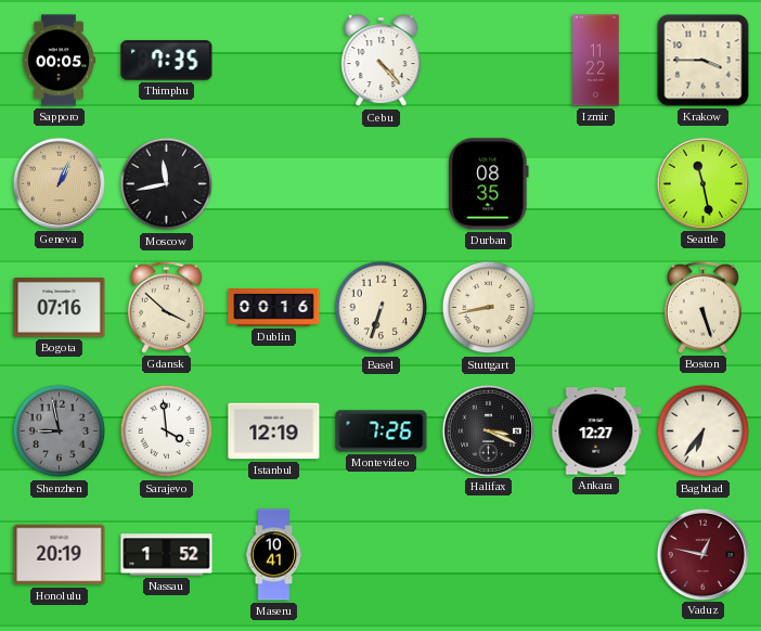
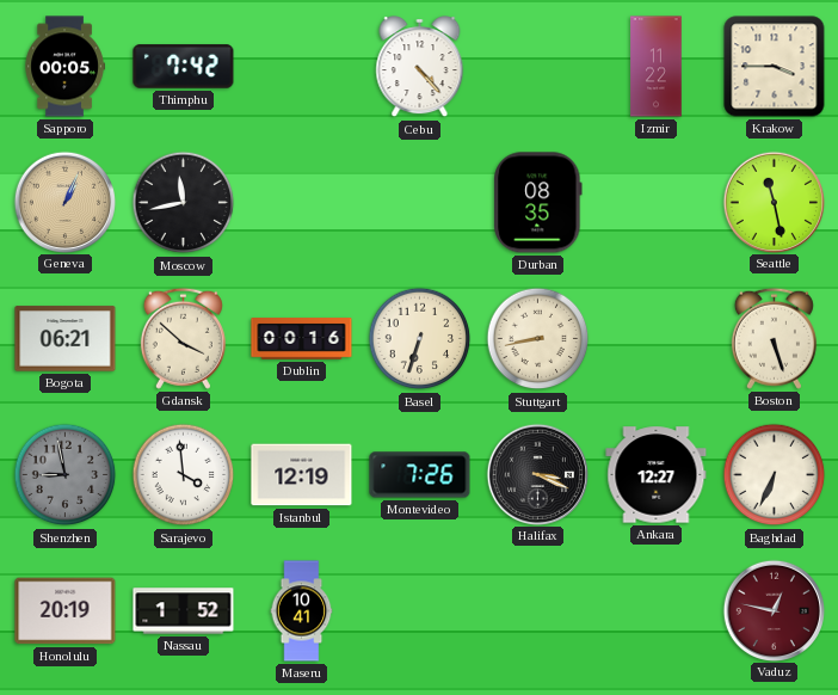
Thimphu: 7:35 -> 7:42 (184, 67)
Bogota: 07:16 -> 06:21 (66, 339)
Baghdad: 6:36 -> 6:34 (775, 475)
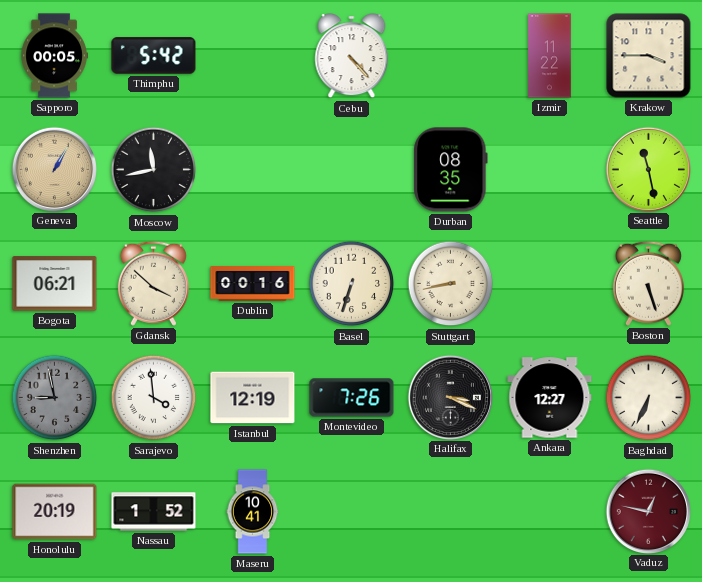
Thimphu: 7:42 -> 5:42 (154, 56)
Geneva: 1:04 -> 1:05 (54, 169)
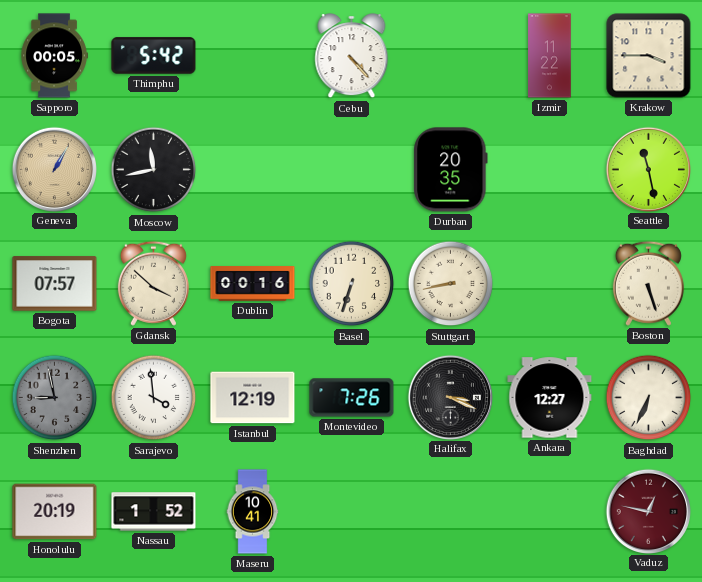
Durban: 08:35 -> 20:35 (451, 170)
Bogota: 06:21 -> 07:57 (55, 284)
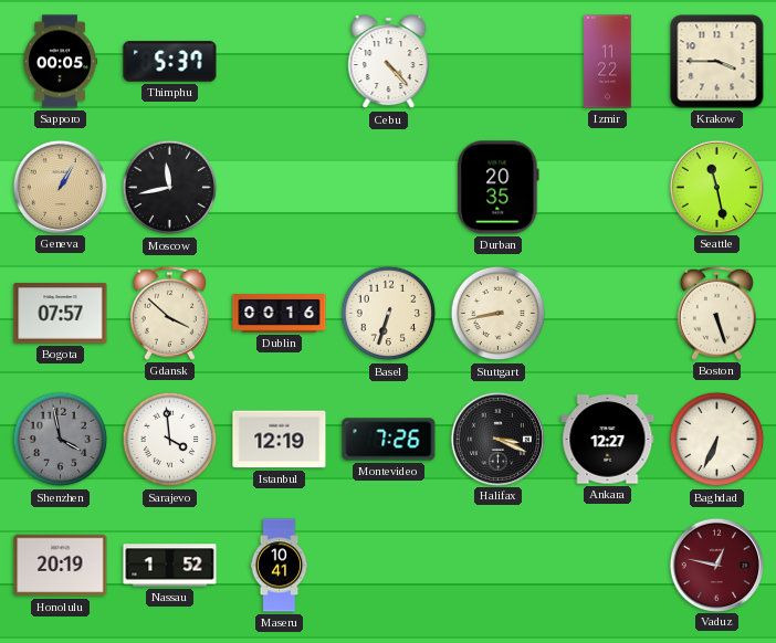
Thimphu: 5:42 -> 5:37 (170, 62)
Shenzhen: 8:58 -> 3:58 (61, 440)
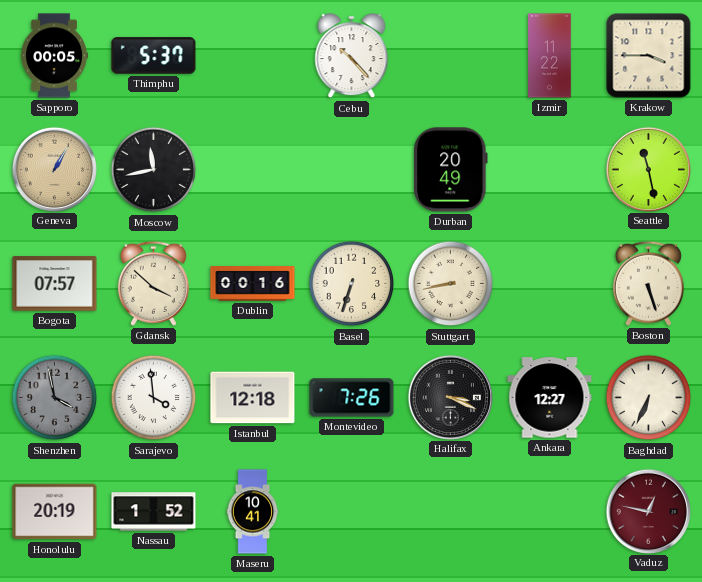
Cebu: 4:23 -> 10:23 (352, 56)
Durban: 20:35 -> 20:49 (451, 170)
Istanbul: 12:19 -> 12:18 (253, 398)
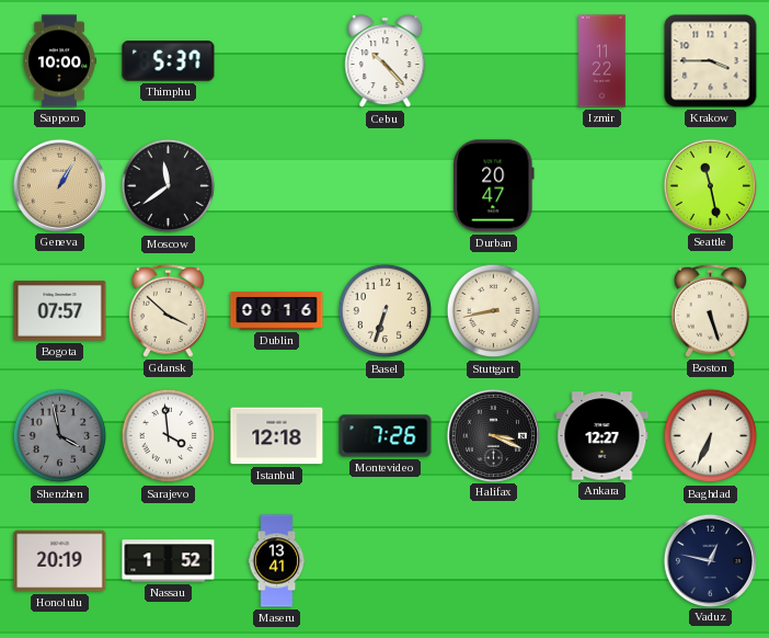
Sapporo: 00:05 -> 10:00 (59, 61)
Moscow: 11:43 -> 11:39 (169, 186)
Durban: 20:49 -> 20:47 (494, 186)
Maseru: 10:41 -> 13:41 (277, 561)
Vaduz dial: burgundy -> navy (710, 560)
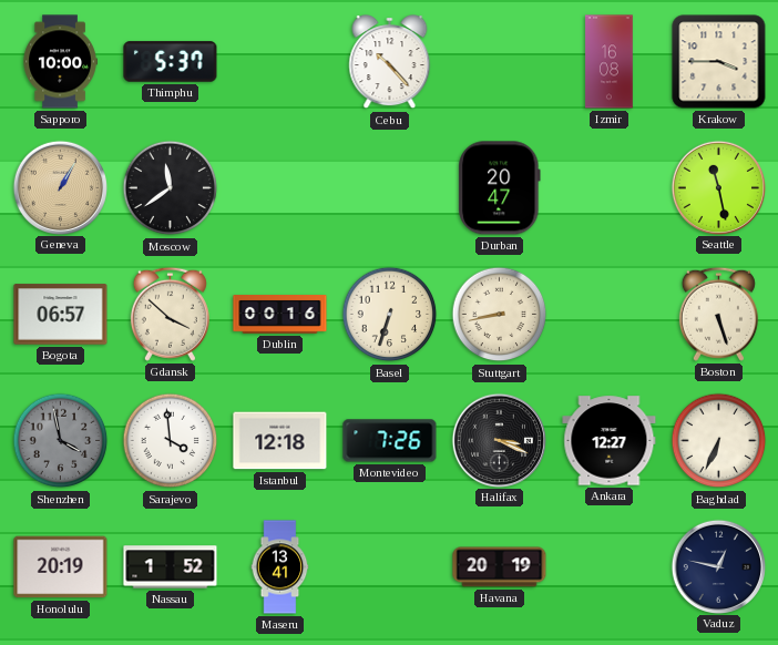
Izmir: 11:22 -> 16:08 (610, 62)
Bogota: 07:57 -> 06:57 (61, 315)
Havana: none -> 20:19 (500, 567)
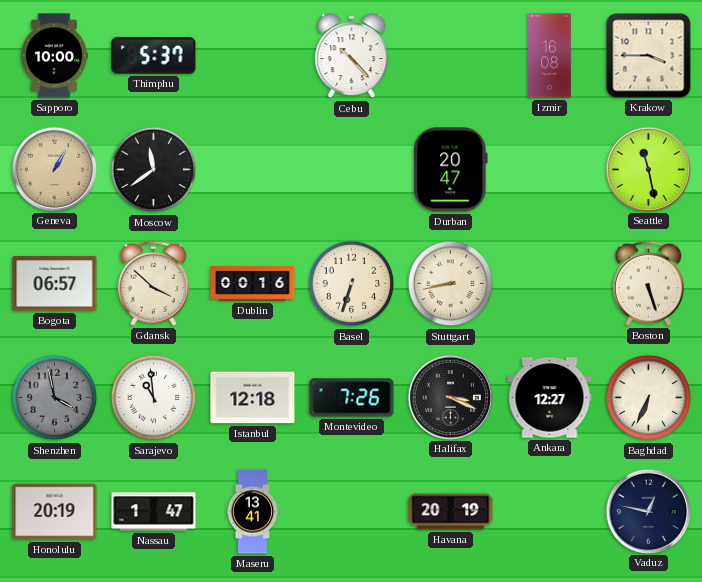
Sarajevo: 3:59 -> 10:59 (154, 398)
Nassau: 1:52 -> 1:47 (154, 512)
